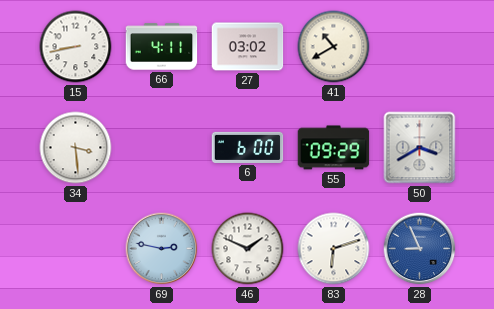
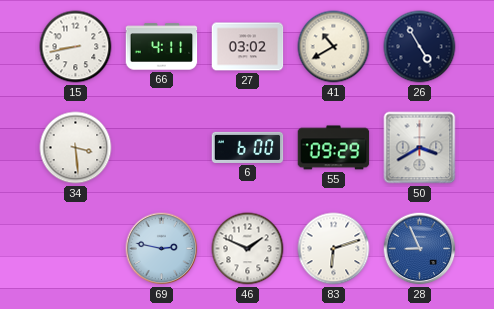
26: none -> 4:55 (420, 47)
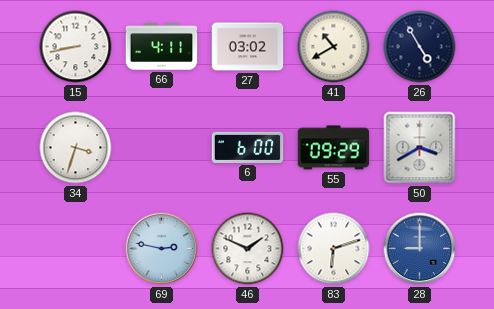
34: 3:29 -> 3:33 (76, 148)
28: 8:56 -> 9:00 (420, 249)
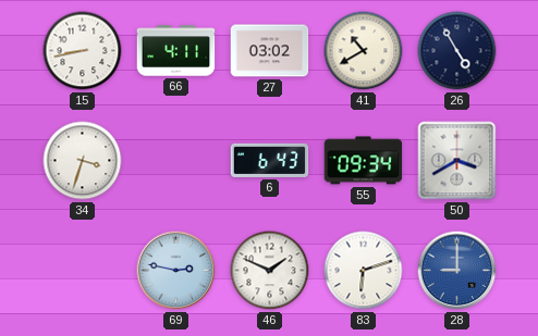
6: 6:00 -> 6:43 (270, 160)
55: 09:29 -> 09:34 (364, 161)
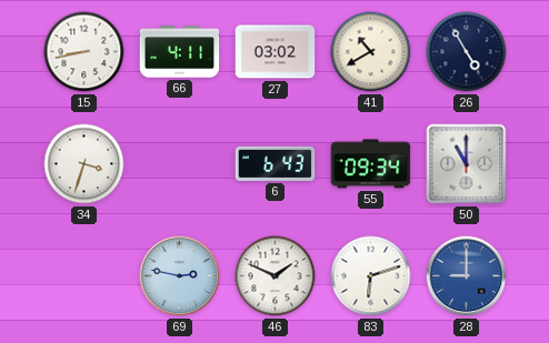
50: 3:40 -> 11:00 (467, 164)
